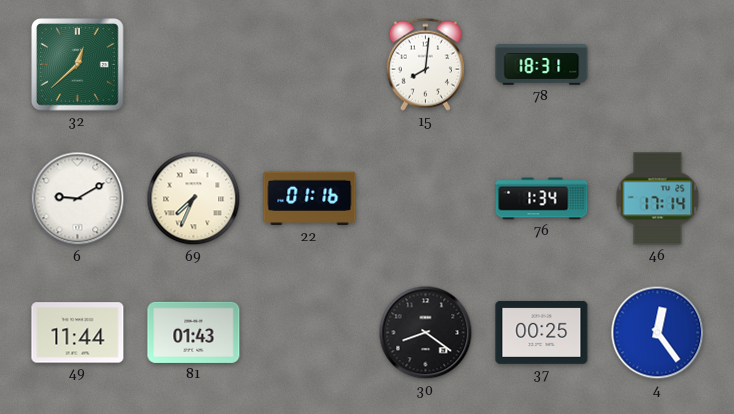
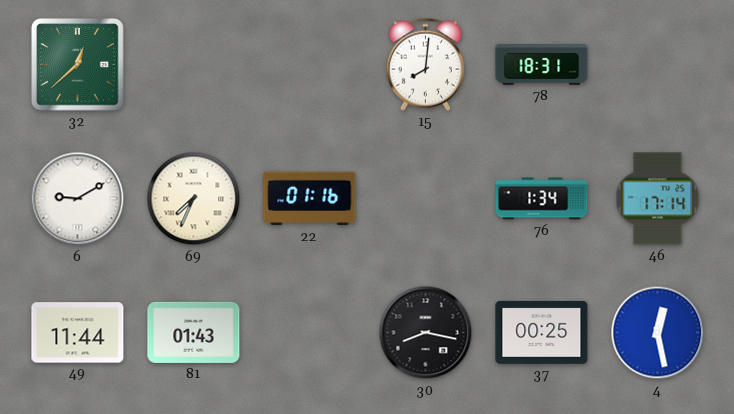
30: 8:21 -> 8:17 (426, 333)
4: 12:24 -> 12:28 (658, 333)
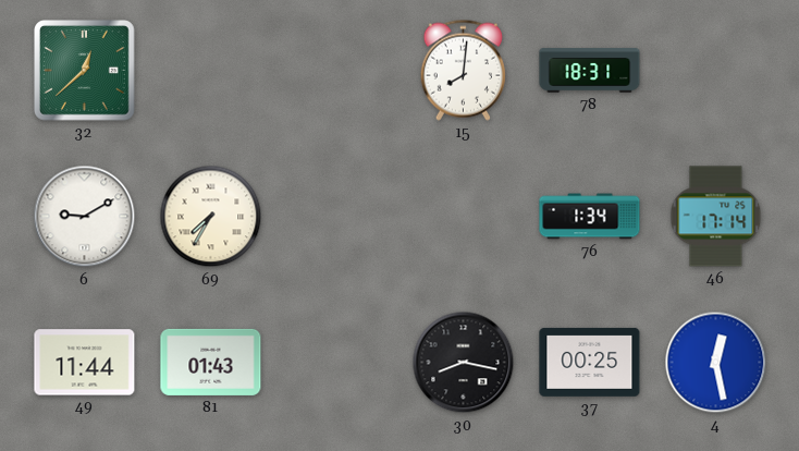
69: 7:34 -> 7:35 (211, 217)
22: 01:16 -> none (310, 199)
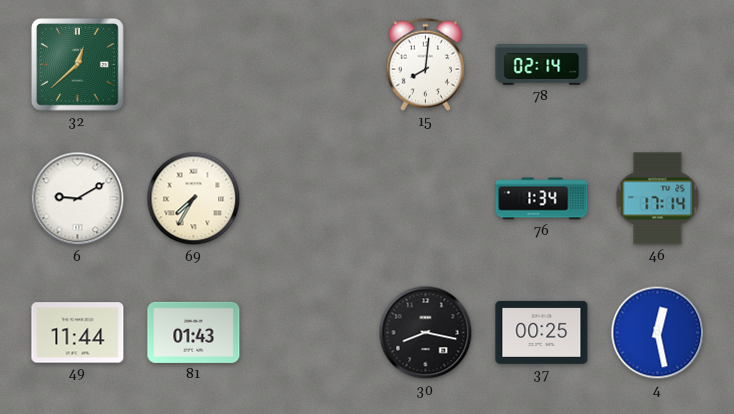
78: 18:31 -> 02:14 (542, 65)
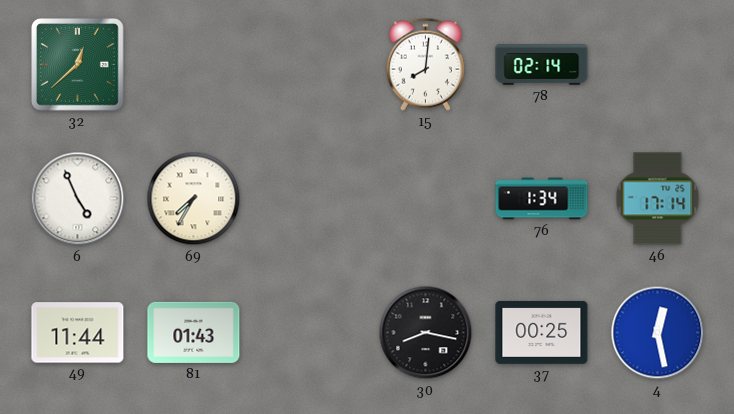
6: 9:10 -> 4:56 (78, 199)
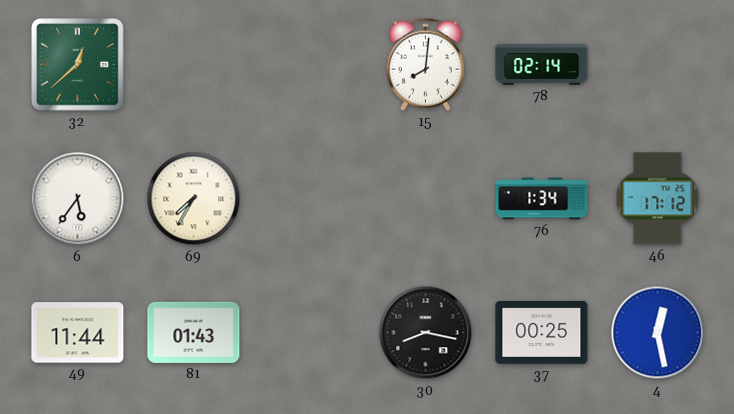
6: 4:56 -> 5:36 (78, 199)
46: 17:14 -> 17:12 (658, 199)
